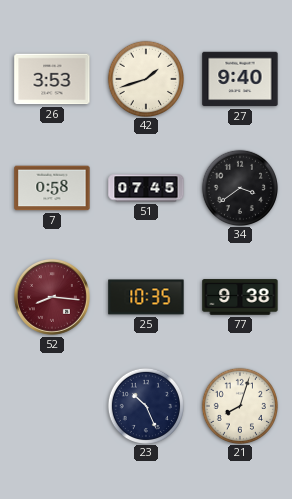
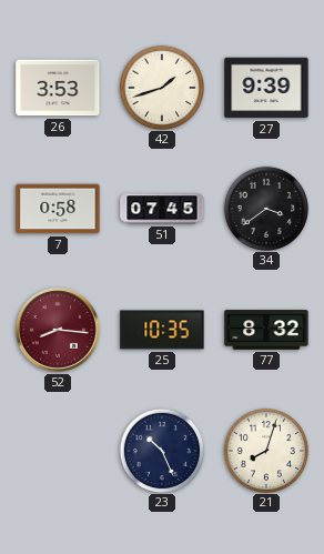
27: 9:40 -> 9:39 (266, 88)
77: 9:38 -> 8:32 (266, 330)
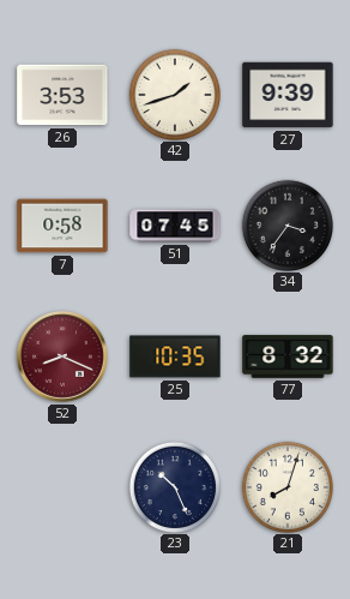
34: 3:39 -> 3:36 (286, 224)
52: 8:16 -> 8:19 (64, 358)
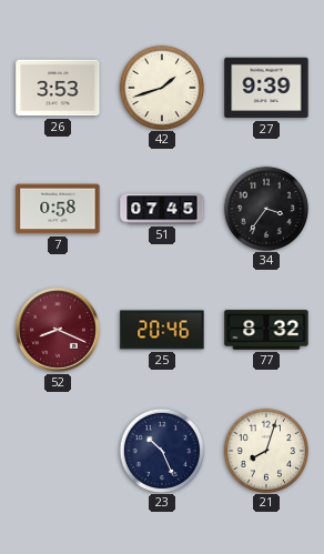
25: 10:35 -> 20:46 (162, 330)
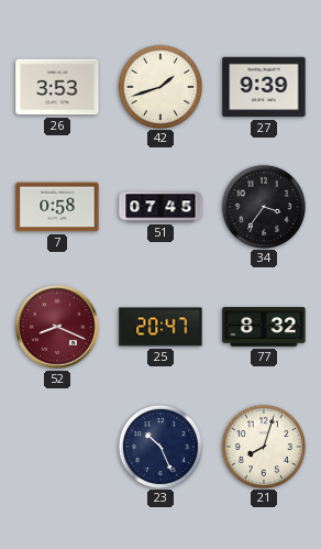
25: 20:46 -> 20:47 (160, 327)
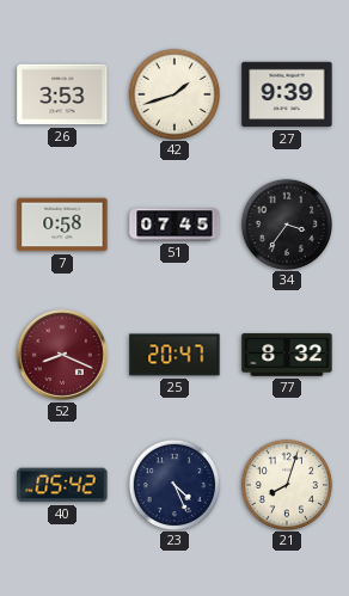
40: none -> 05:42 (62, 485)
23: 10:26 -> 4:26 (173, 484)
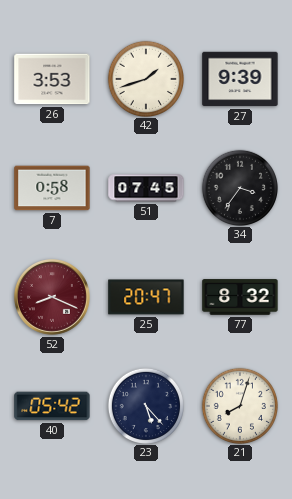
23: 4:26 -> 5:23 (145, 405)
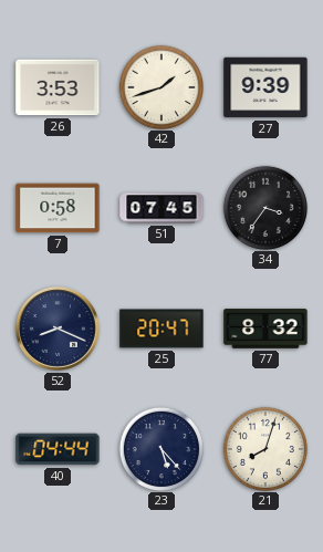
52 dial: burgundy -> navy (59, 330)
40: 05:42 -> 04:44 (58, 449)
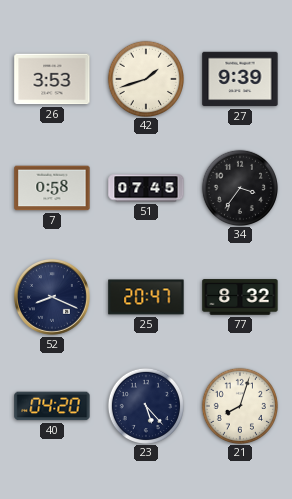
40: 04:44 -> 04:20 (52, 406)
